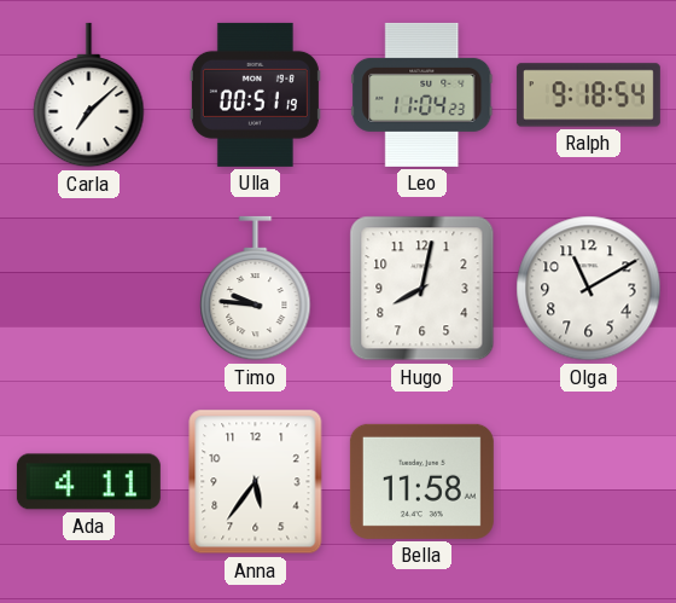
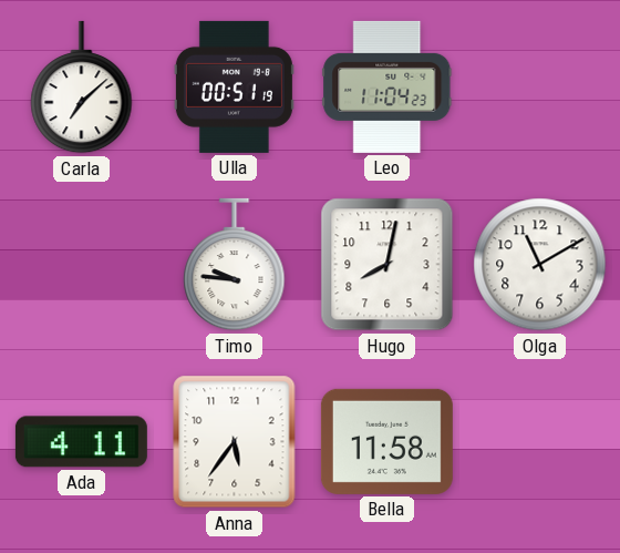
Ralph: 9:18 -> none (588, 95)
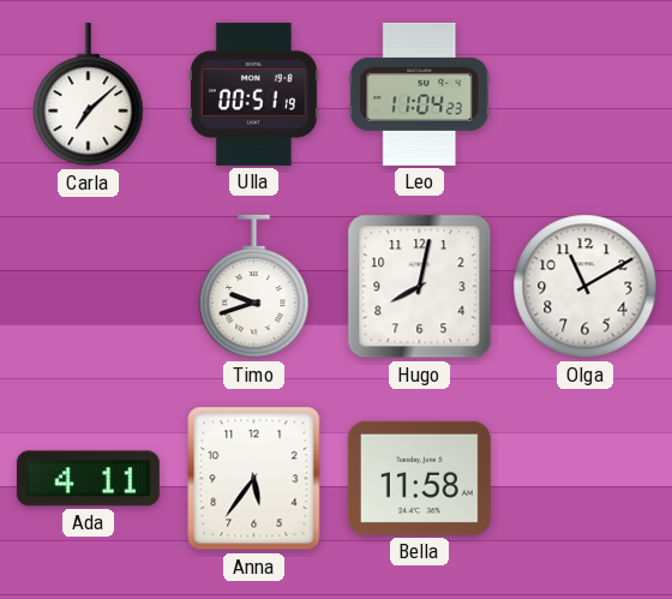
Timo: 9:46 -> 9:42 (254, 287)
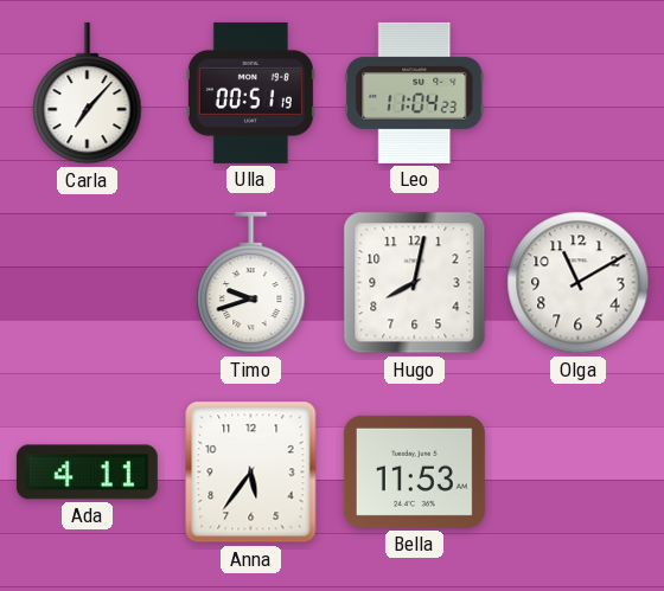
Carla: 7:08 -> 7:07 (88, 94)
Bella: 11:58 -> 11:53 (414, 471)
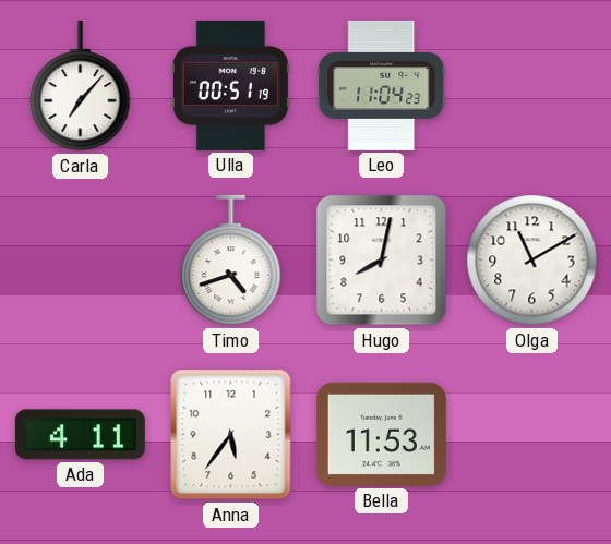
Timo: 9:42 -> 4:42 (231, 261)
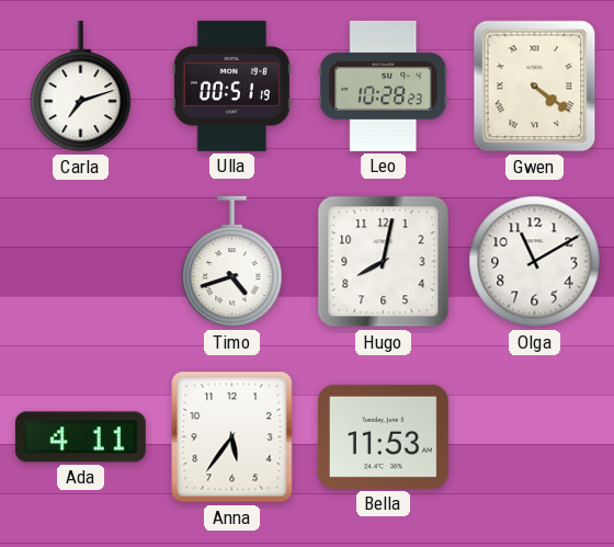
Carla: 7:07 -> 7:12 (81, 87)
Leo: 11:04 -> 10:28 (384, 86)
Gwen: none -> 4:21 (535, 87)
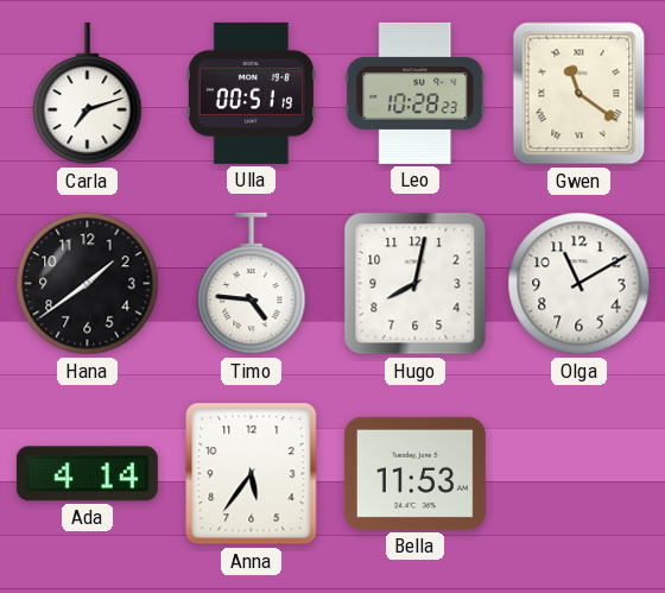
Gwen: 4:21 -> 11:21 (579, 94)
Hana: none -> 1:39 (88, 284)
Timo: 4:42 -> 4:46 (252, 284)
Ada: 4:11 -> 4:14 (87, 474)
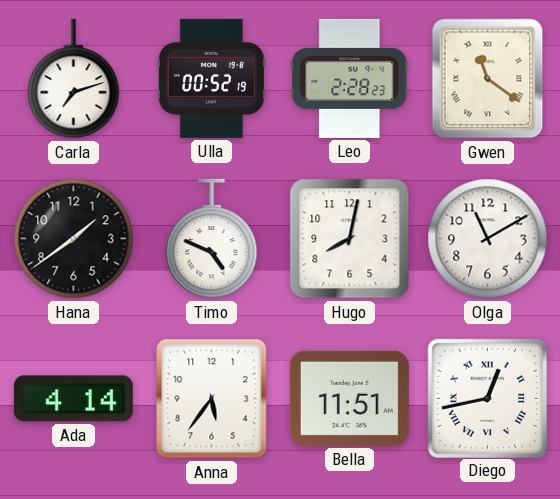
Ulla: 00:51 -> 00:52 (211, 78)
Leo: 10:28 -> 2:28 (350, 78)
Timo: 4:46 -> 4:49 (212, 239)
Bella: 11:53 -> 11:51 (349, 398)
Diego: none -> 12:43 (487, 398)
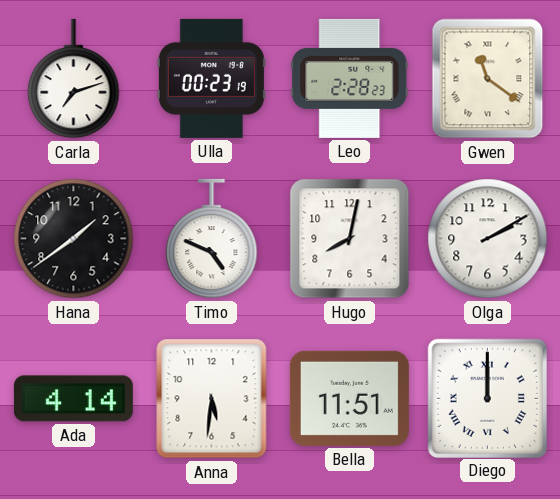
Ulla: 00:52 -> 00:23 (211, 78)
Olga: 11:10 -> 2:10 (488, 239)
Anna: 5:36 -> 5:31 (212, 399)
Diego: 12:43 -> 12:00 (487, 398)
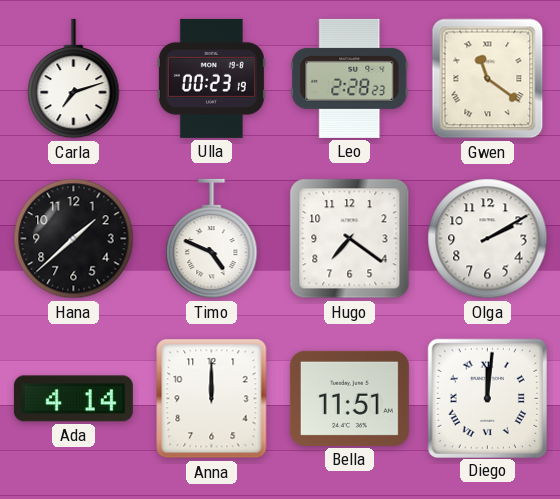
Hana: 1:39 -> 1:38 (74, 239)
Hugo: 8:02 -> 7:21 (350, 239)
Anna: 5:31 -> 12:00 (212, 399)
Diego: 12:00 -> 12:01 (487, 398)
